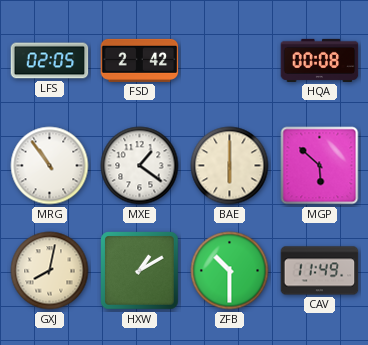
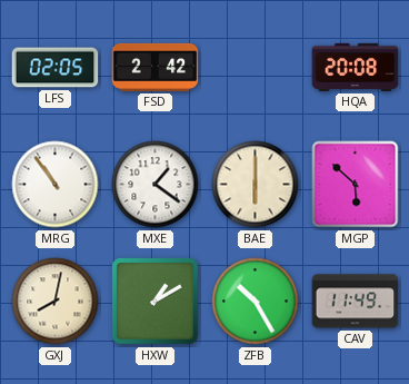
HQA: 00:08 -> 20:08 (356, 67)
ZFB: 10:30 -> 10:25 (256, 302)
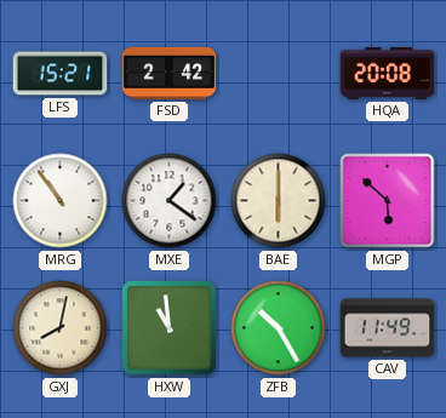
LFS: 02:05 -> 15:21 (61, 74)
HXW: 1:10 -> 10:59 (170, 328)
